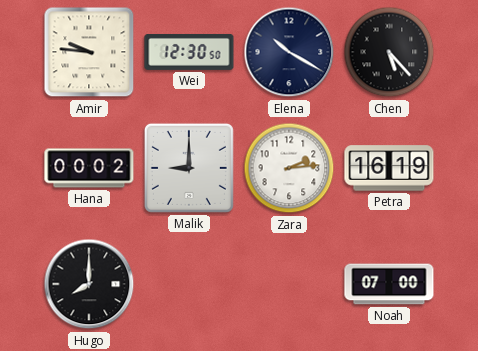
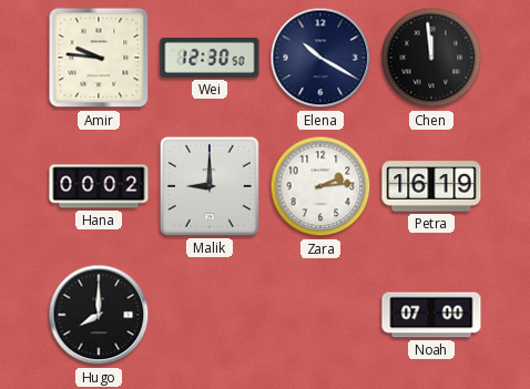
Chen: 5:23 -> 11:59 (431, 58)
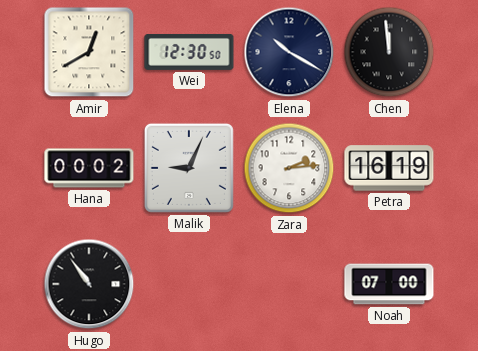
Amir: 9:46 -> 12:40 (89, 52)
Malik: 9:00 -> 9:04 (189, 168)
Hugo: 8:00 -> 10:54 (89, 284)
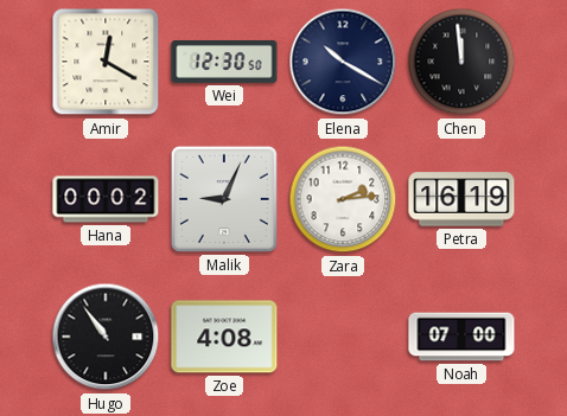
Amir: 12:40 -> 12:20 (106, 62)
Zoe: none -> 4:08 (224, 337)
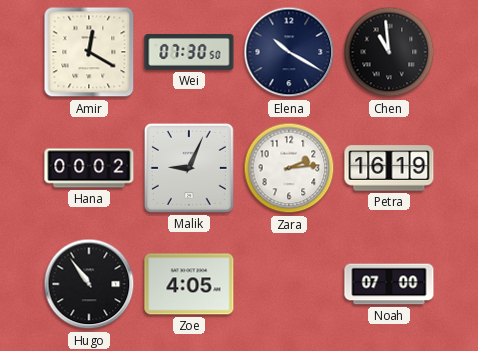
Wei: 12:30 -> 07:30 (189, 52)
Chen: 11:59 -> 10:59 (389, 52)
Zoe: 4:08 -> 4:05 (189, 284)
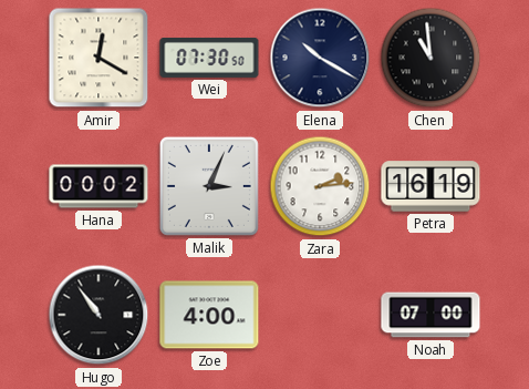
Malik: 9:04 -> 3:04 (209, 186)
Zoe: 4:05 -> 4:00 (209, 315)
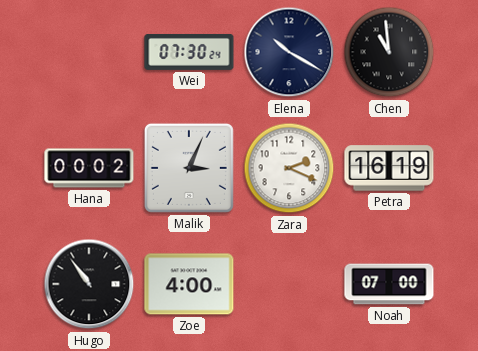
Amir: 12:20 -> none (98, 58)
Wei: 07:30:50 -> 07:30:24 (189, 52)
Zara: 2:14 -> 2:19 (289, 168)
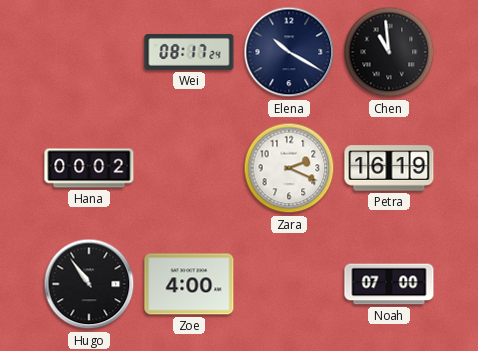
Wei: 07:30 -> 08:17 (189, 52)
Malik: 3:04 -> none (189, 168)
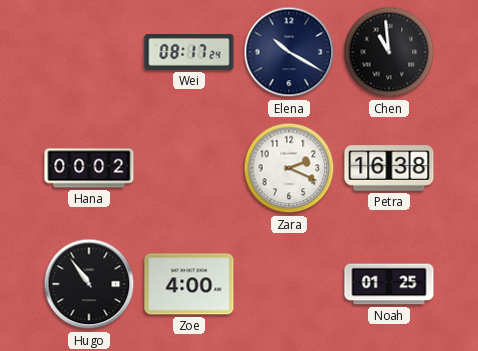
Petra: 16:19 -> 16:38 (389, 168)
Noah: 07:00 -> 01:25 (389, 284)
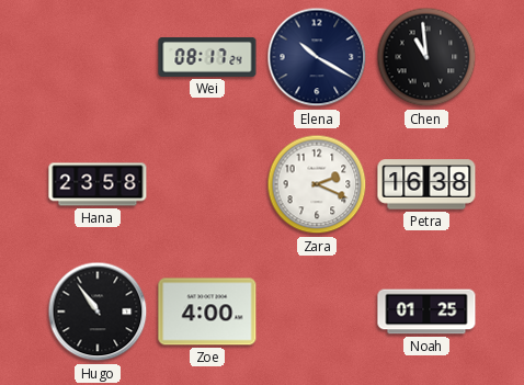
Hana: 00:02 -> 23:58 (98, 184)
